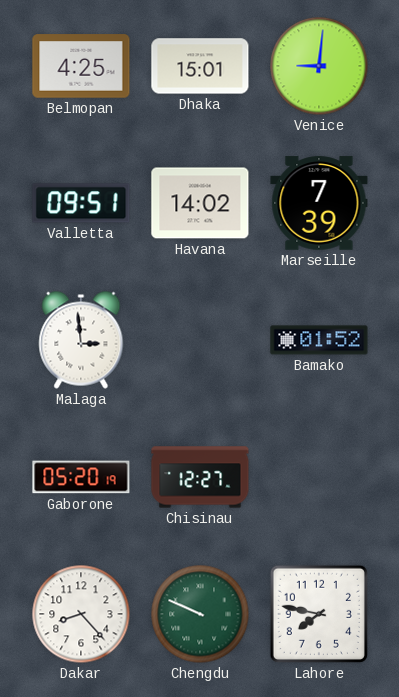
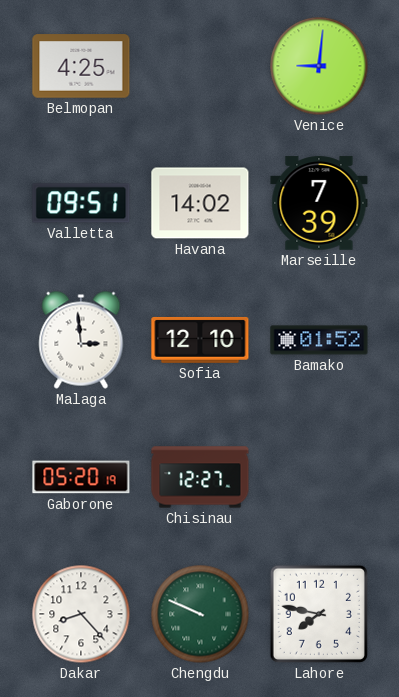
Dhaka: 15:01 -> none (200, 66)
Sofia: none -> 12:10 (200, 340)
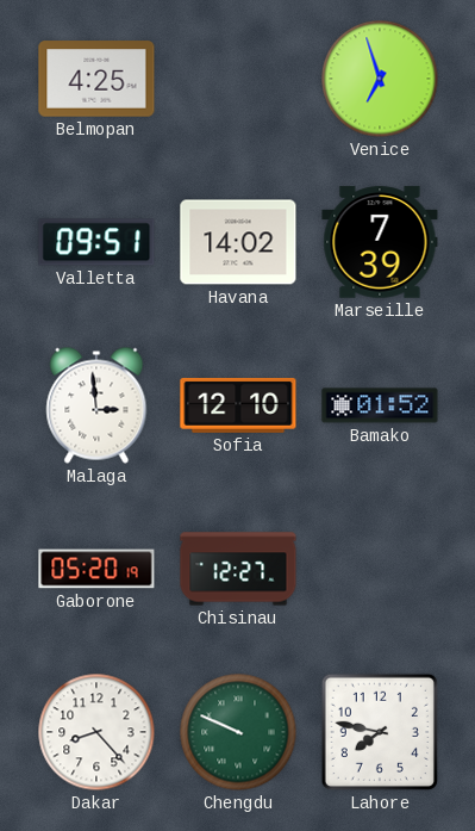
Venice: 9:01 -> 6:57 (380, 79)
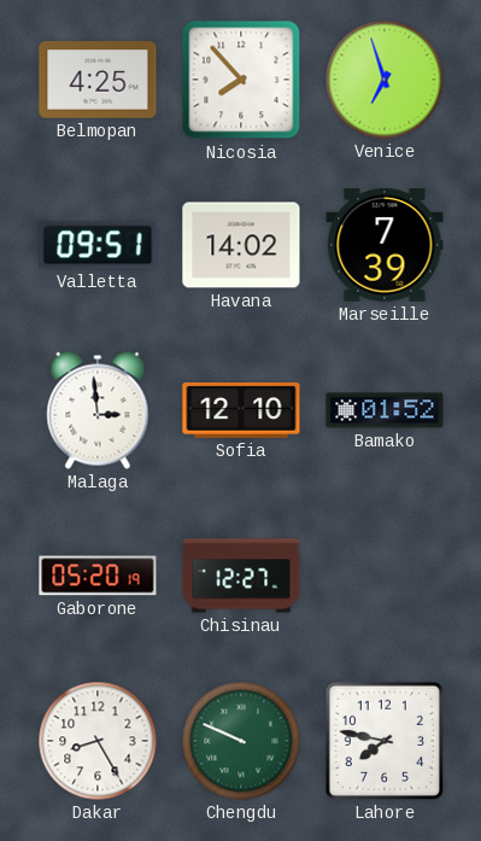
Nicosia: none -> 7:53 (241, 80)
Dakar: 8:23 -> 8:25 (98, 741)
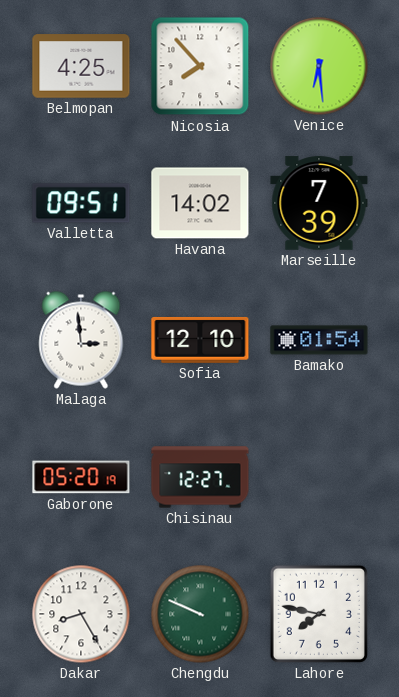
Venice: 6:57 -> 6:29 (319, 66)
Bamako: 01:52 -> 01:54 (319, 340)
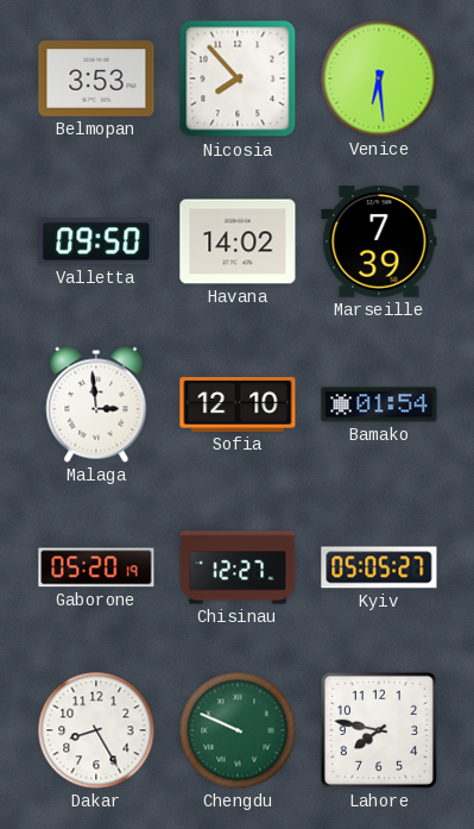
Belmopan: 4:25 -> 3:53 (96, 78)
Valletta: 09:51 -> 09:50 (96, 241)
Kyiv: none -> 05:05 (379, 567)
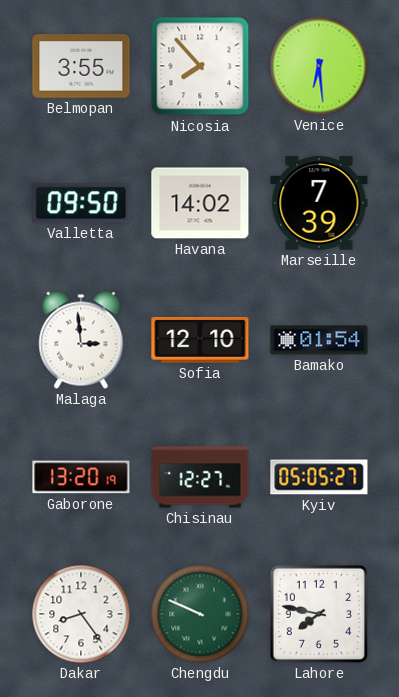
Belmopan: 3:53 -> 3:55 (81, 66)
Gaborone: 05:20 -> 13:20 (81, 477)
Dakar: 8:25 -> 8:24 (81, 614)
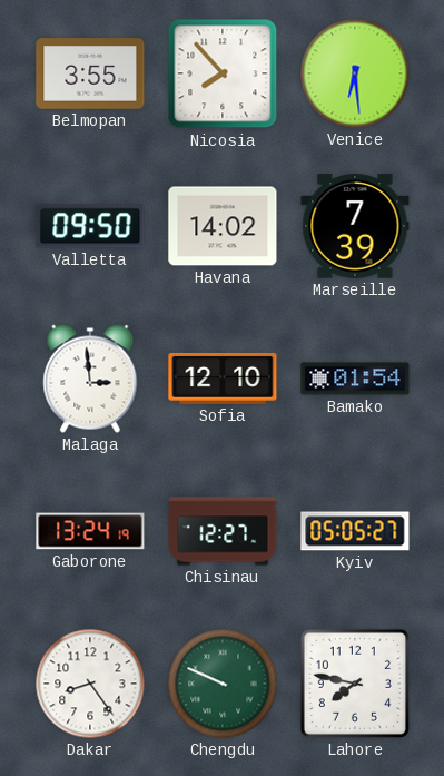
Gaborone: 13:20 -> 13:24 (90, 531)
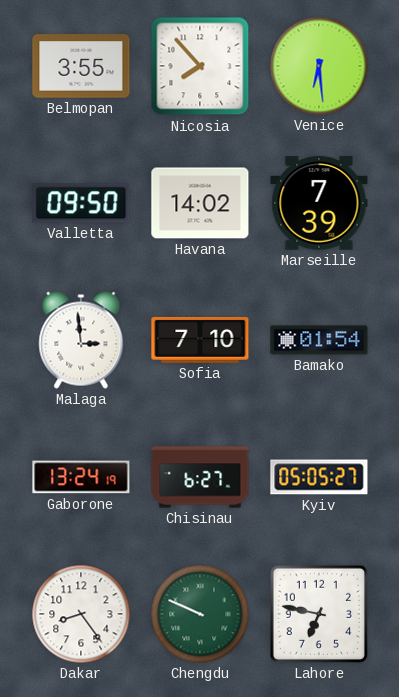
Sofia: 12:10 -> 7:10 (200, 340)
Chisinau: 12:27 -> 6:27 (200, 477)
Lahore: 7:47 -> 6:47 (319, 614)
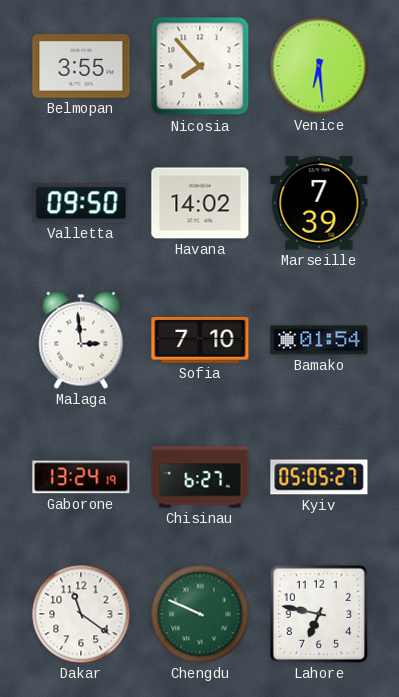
Dakar: 8:24 -> 11:21 (81, 614)
